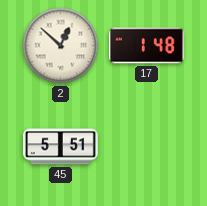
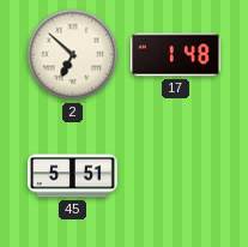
2: 12:52 -> 6:52 (73, 55)
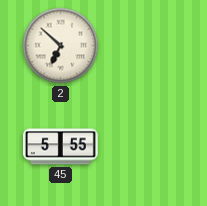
17: 1:48 -> none (175, 55)
45: 5:51 -> 5:55 (60, 147)
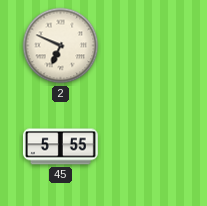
2: 6:52 -> 6:49 (61, 46)
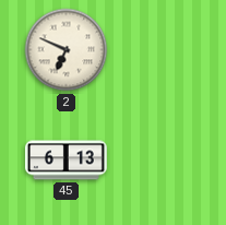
45: 5:55 -> 6:13 (66, 161)
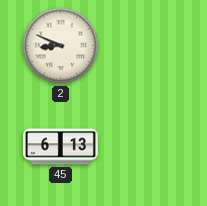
2: 6:49 -> 8:49 (61, 46)
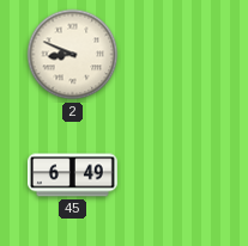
45: 6:13 -> 6:49 (72, 176)
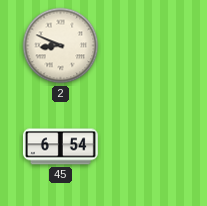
45: 6:49 -> 6:54 (60, 147)
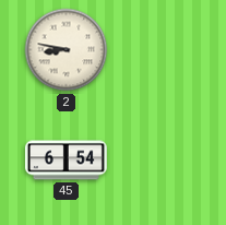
2: 8:49 -> 8:47 (67, 50)
